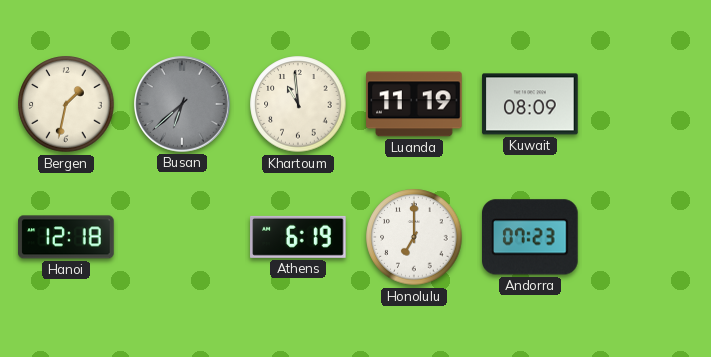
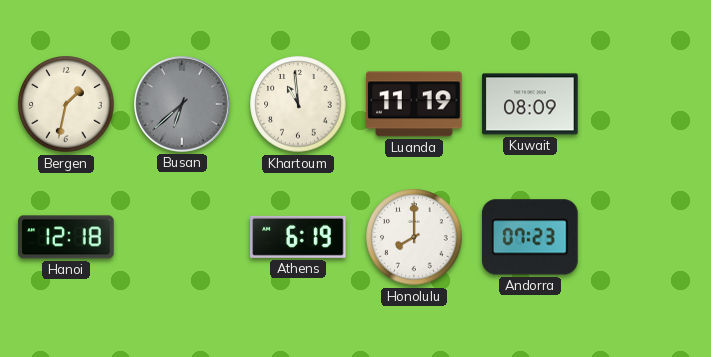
Honolulu: 7:00 -> 8:00 (414, 237)
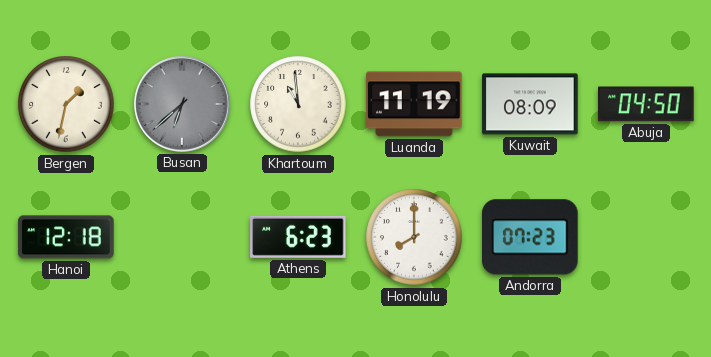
Abuja: none -> 04:50 (646, 104)
Athens: 6:19 -> 6:23 (298, 237)
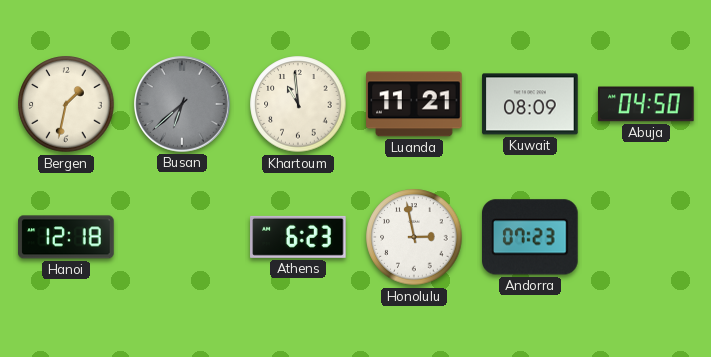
Luanda: 11:19 -> 11:21 (414, 104)
Honolulu: 8:00 -> 2:58 (414, 237)
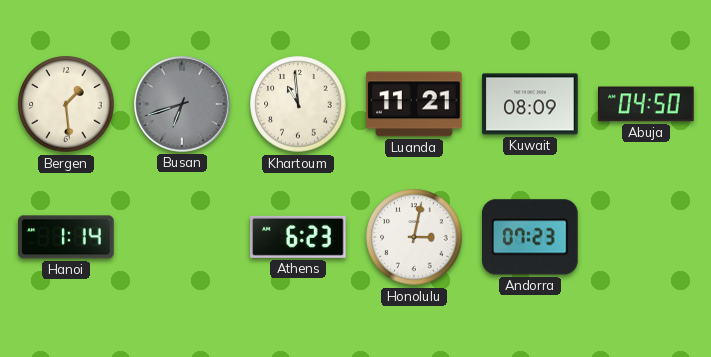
Bergen: 1:32 -> 1:29 (66, 104)
Busan: 6:38 -> 6:42 (183, 105)
Hanoi: 12:18 -> 1:14 (66, 237)
Honolulu: 2:58 -> 3:02 (414, 237)
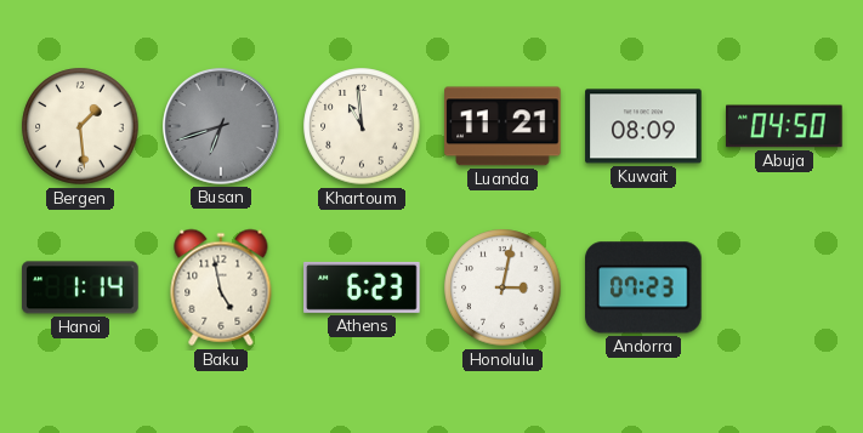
Baku: none -> 4:58 (221, 287)
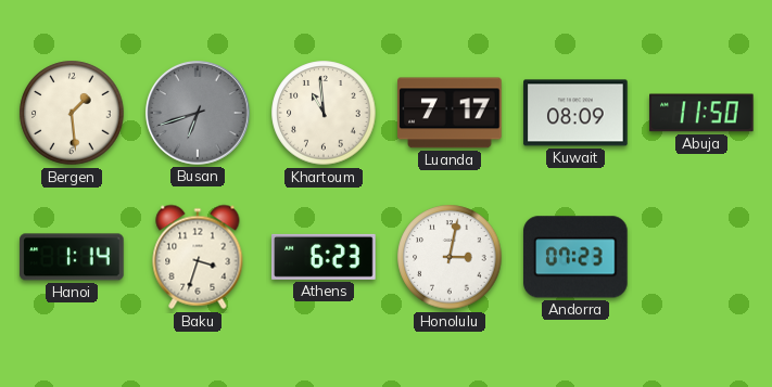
Luanda: 11:21 -> 7:17 (450, 113)
Abuja: 04:50 -> 11:50 (701, 113)
Baku: 4:58 -> 3:33 (198, 257)
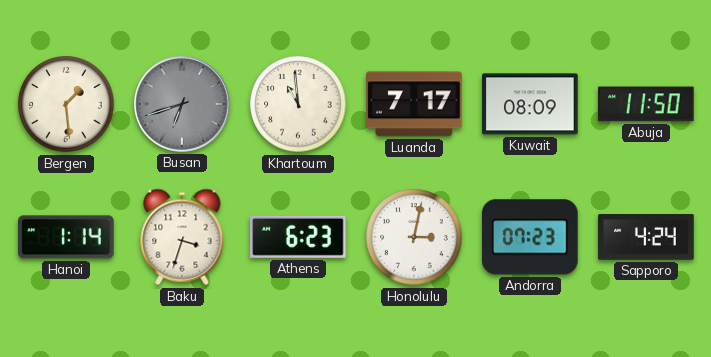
Sapporo: none -> 4:24 (646, 237)
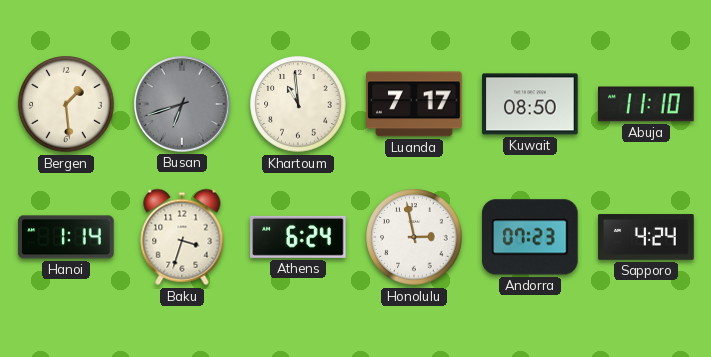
Kuwait: 08:09 -> 08:50 (530, 104)
Abuja: 11:50 -> 11:10 (646, 104)
Athens: 6:23 -> 6:24 (298, 237)
Honolulu: 3:02 -> 2:58 (414, 237)
